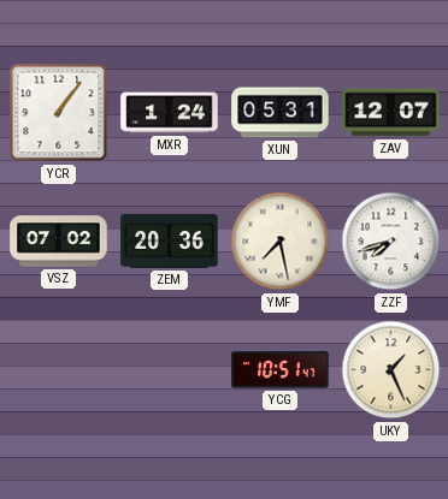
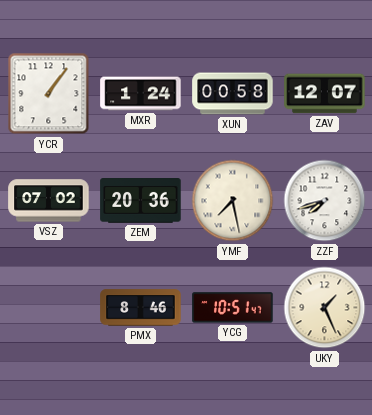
XUN: 05:31 -> 00:58 (233, 94)
PMX: none -> 8:46 (141, 308)
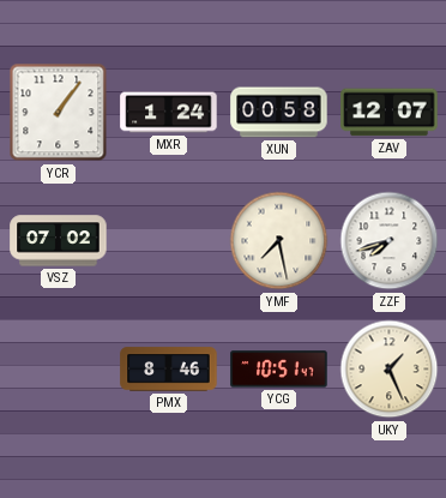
ZEM: 20:36 -> none (141, 201)
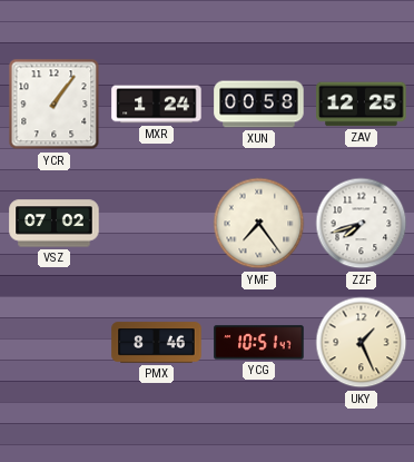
ZAV: 12:07 -> 12:25 (362, 105)
YMF: 7:28 -> 7:24 (259, 224)
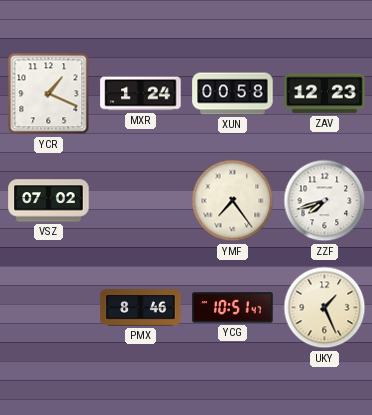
YCR: 1:06 -> 1:19 (49, 94)
ZAV: 12:25 -> 12:23 (325, 94)
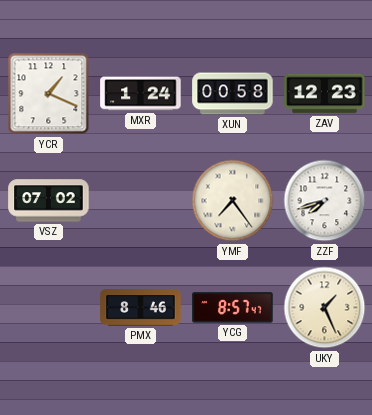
YCG: 10:51 -> 8:57 (233, 308)
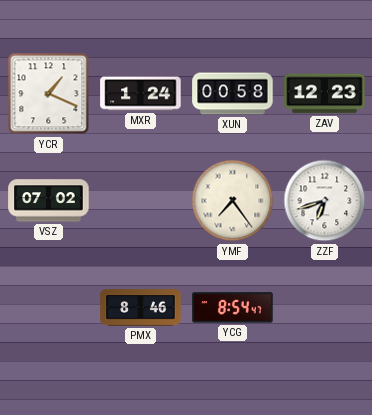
ZZF: 7:42 -> 6:42 (325, 201)
YCG: 8:57 -> 8:54 (233, 308)
UKY: 1:26 -> none (325, 308)
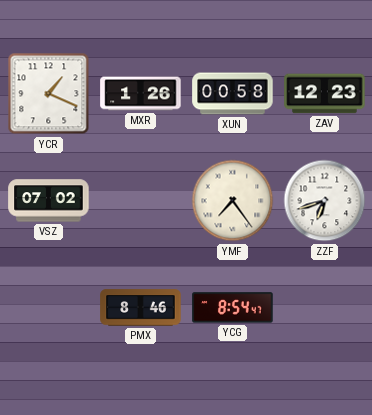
MXR: 1:24 -> 1:26 (141, 94)
